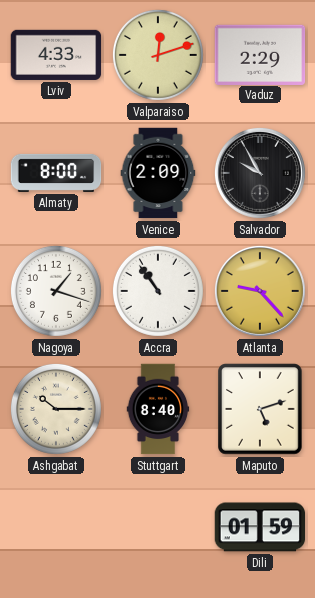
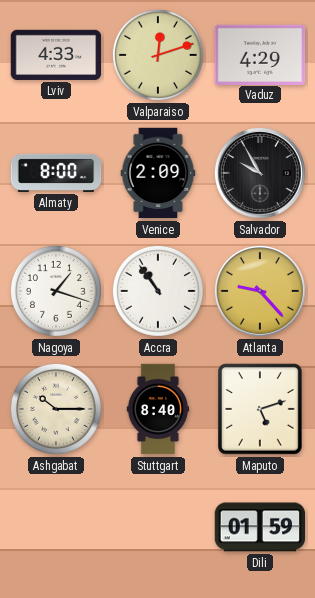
Vaduz: 2:29 -> 4:29 (260, 54)
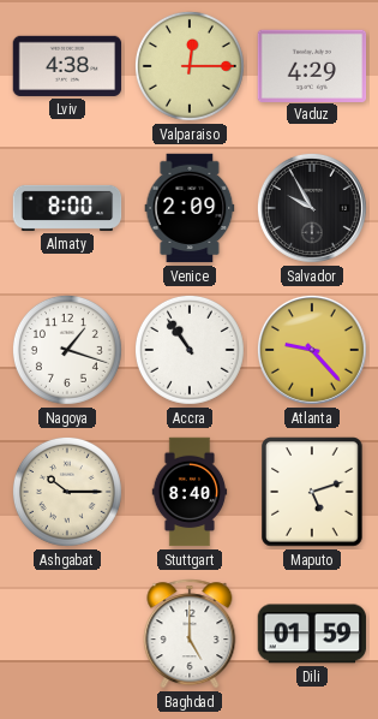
Lviv: 4:33 -> 4:38 (67, 66)
Valparaiso: 12:12 -> 12:15 (190, 66)
Baghdad: none -> 5:00 (190, 634)
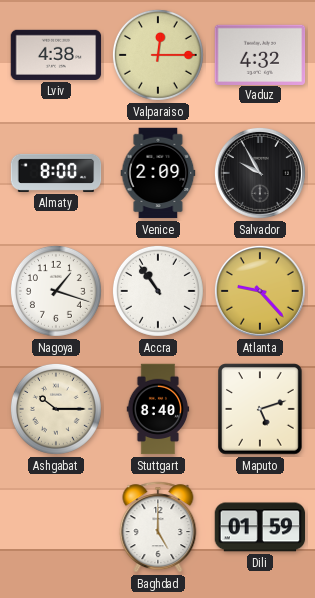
Vaduz: 4:29 -> 4:32 (260, 54)
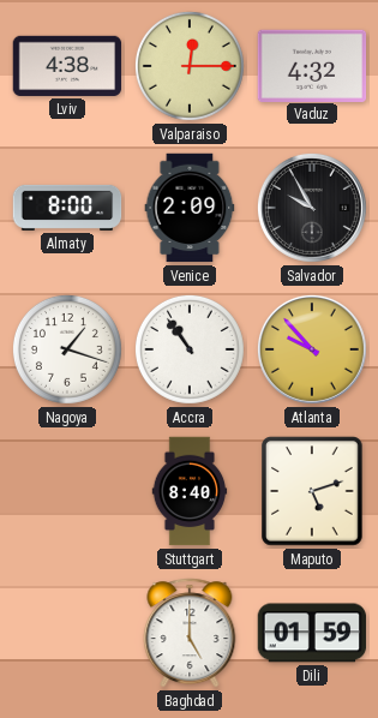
Atlanta: 9:23 -> 9:53 (312, 349)
Ashgabat: 10:15 -> none (56, 409)
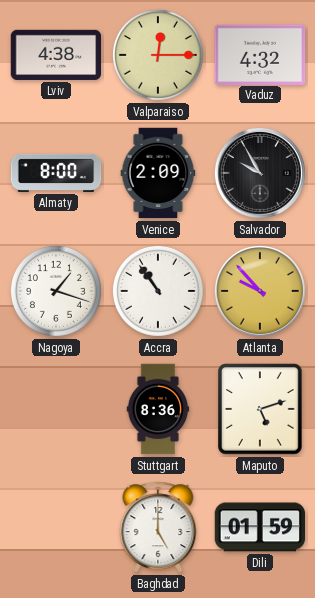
Stuttgart: 8:40 -> 8:36 (158, 409)
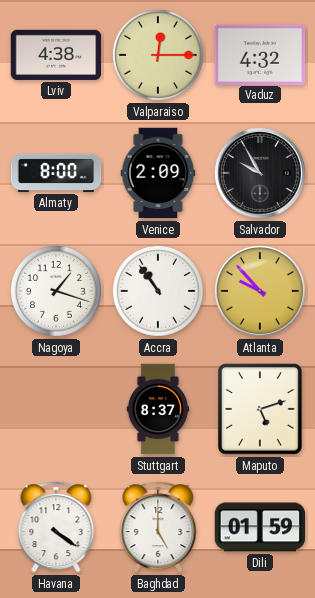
Stuttgart: 8:36 -> 8:37 (158, 409)
Havana: none -> 4:21 (56, 527)
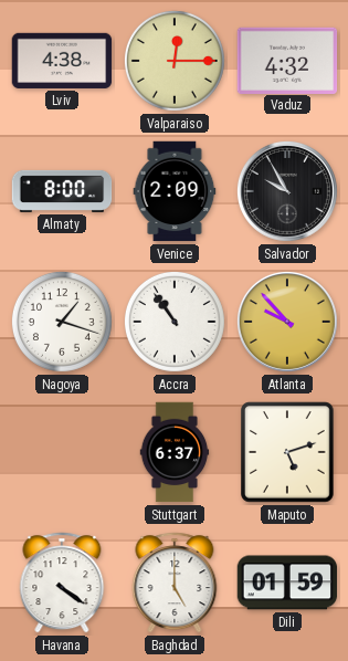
Stuttgart: 8:37 -> 6:37 (175, 452)
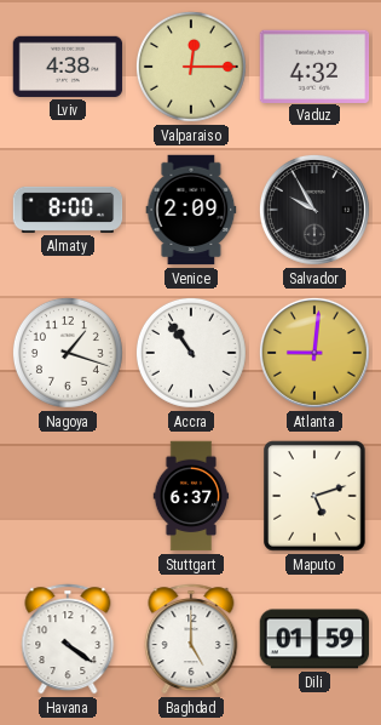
Atlanta: 9:53 -> 9:01 (314, 353)
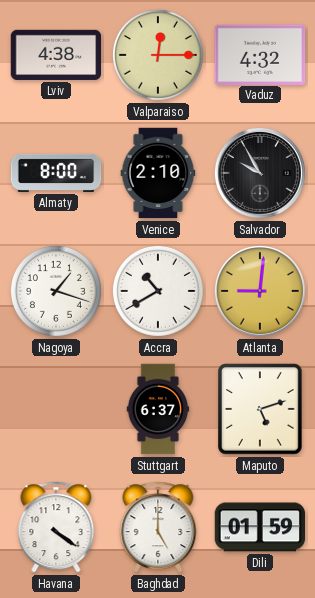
Venice: 2:09 -> 2:10 (158, 173)
Accra: 10:54 -> 10:40 (158, 291)
